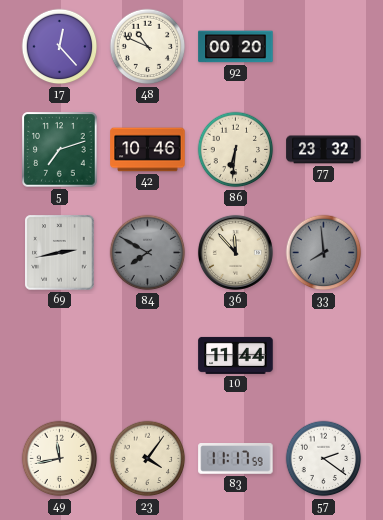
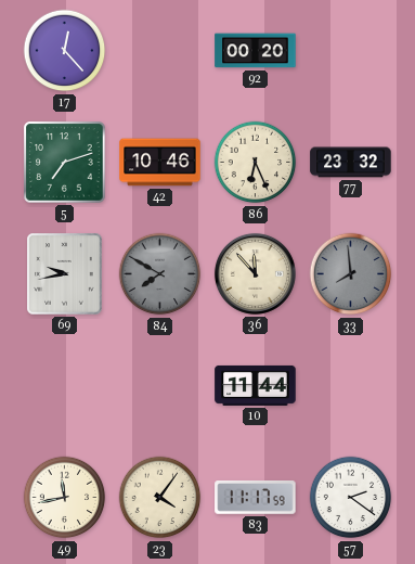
48: 10:49 -> none (148, 47)
86: 6:31 -> 6:26 (256, 163)
69: 2:43 -> 9:43 (65, 274)
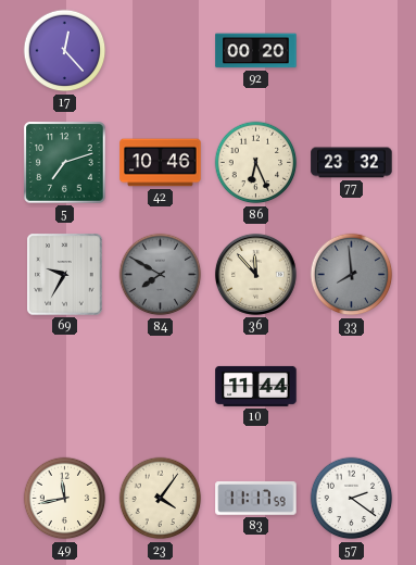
69: 9:43 -> 9:35 (65, 275)
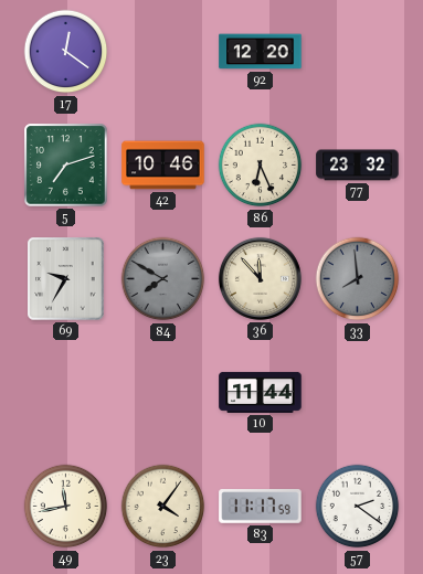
17: 12:23 -> 12:21 (66, 52)
92: 00:20 -> 12:20 (261, 52)
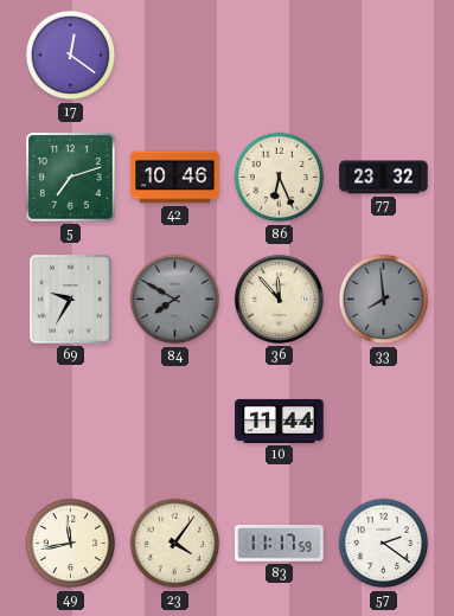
92: 12:20 -> none (261, 52)
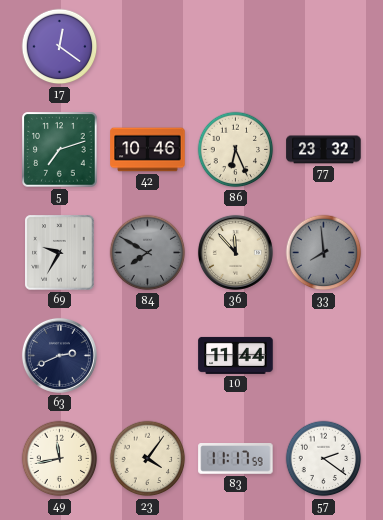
63: none -> 2:41 (59, 355)
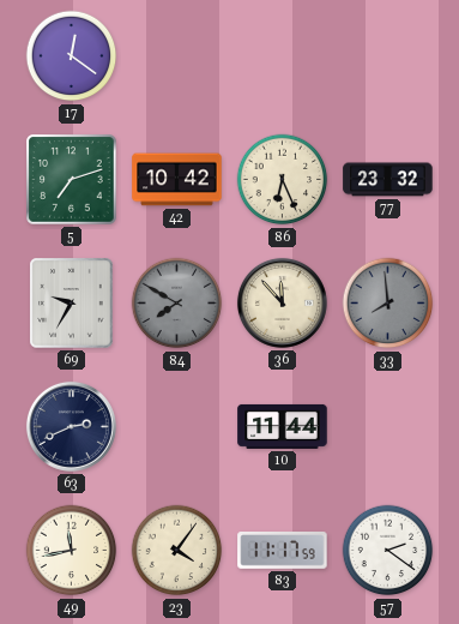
42: 10:46 -> 10:42 (177, 180)
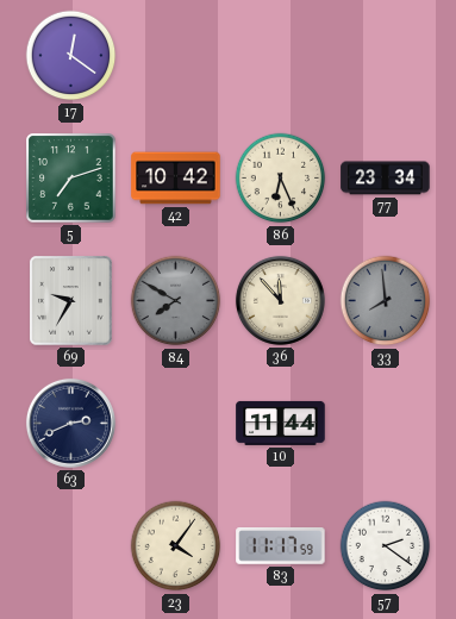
77: 23:32 -> 23:34 (386, 179)
49: 11:43 -> none (72, 551)
